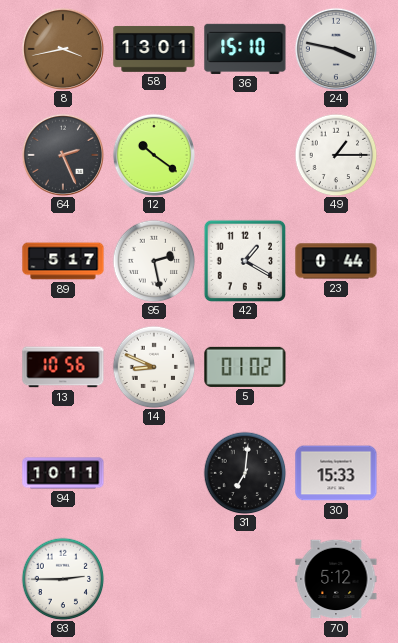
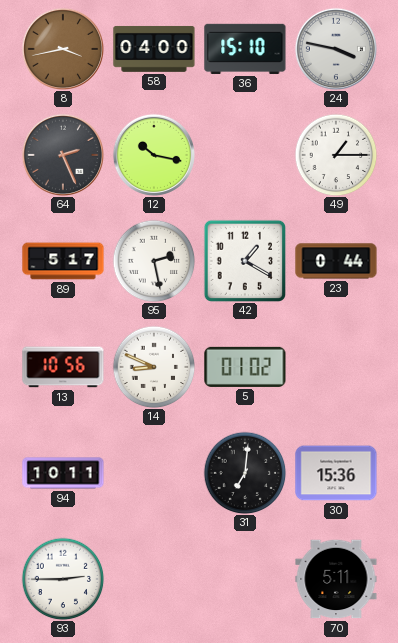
58: 13:01 -> 04:00 (154, 49)
12: 10:21 -> 10:17 (154, 155)
30: 15:33 -> 15:36 (336, 473)
70: 5:12 -> 5:11 (336, 579)
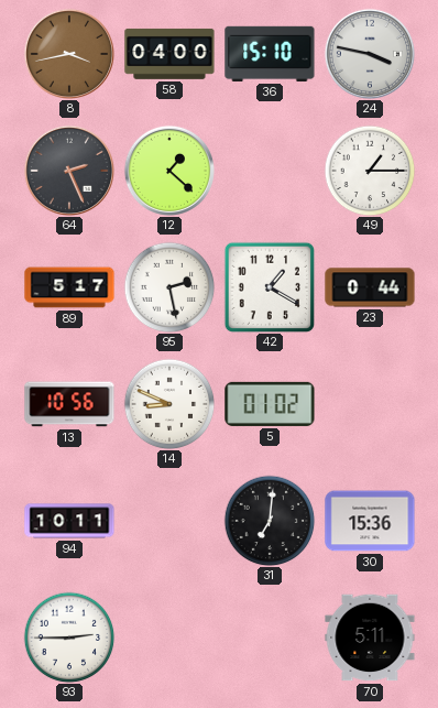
12: 10:17 -> 1:22 (169, 171)
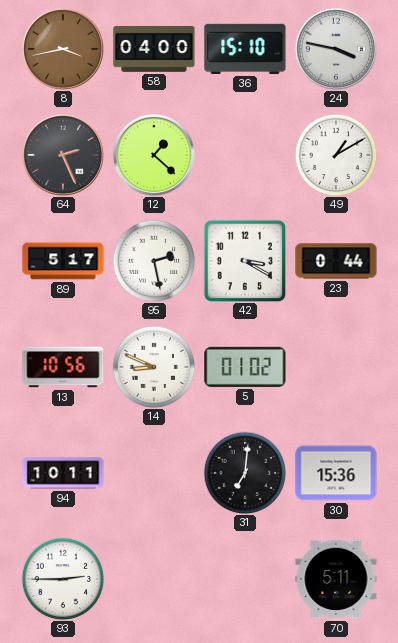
49: 1:15 -> 1:10 (336, 155)
42: 1:20 -> 3:20 (244, 260)
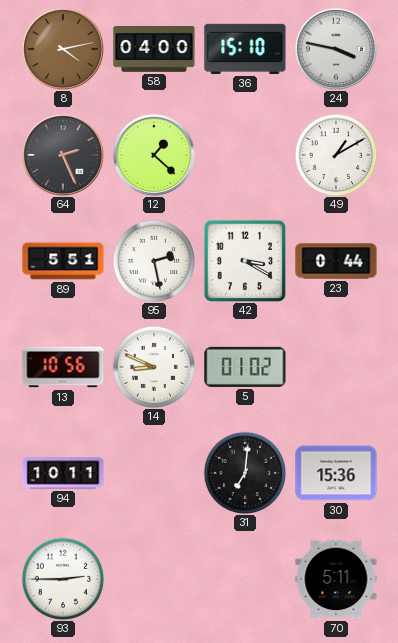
8: 3:43 -> 4:13 (63, 49)
89: 5:17 -> 5:51 (63, 261)
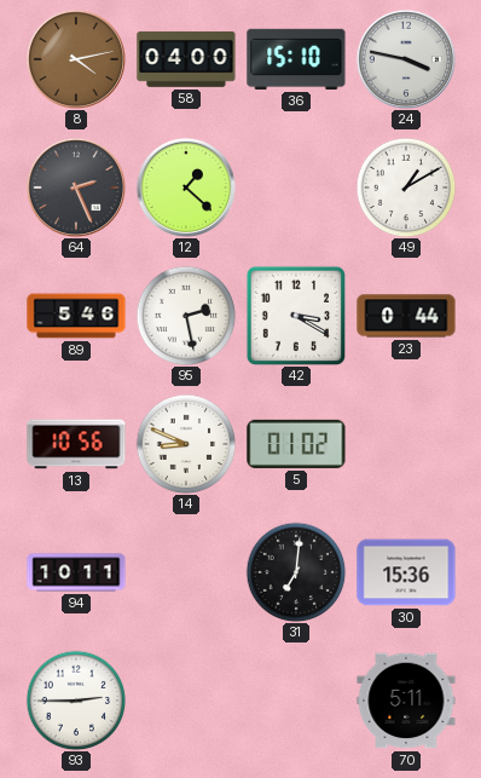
89: 5:51 -> 5:46 (76, 316)
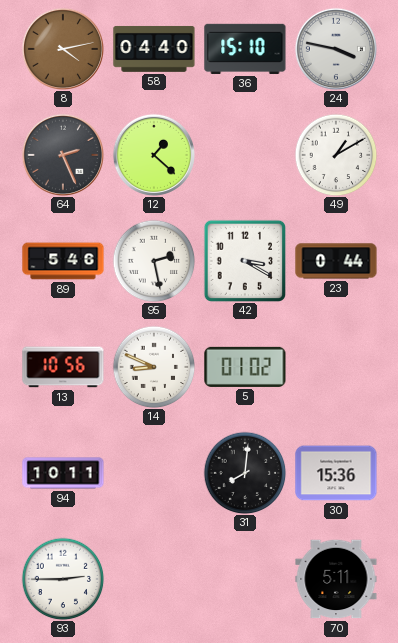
58: 04:00 -> 04:40 (154, 49)
31: 7:01 -> 8:01 (245, 473)
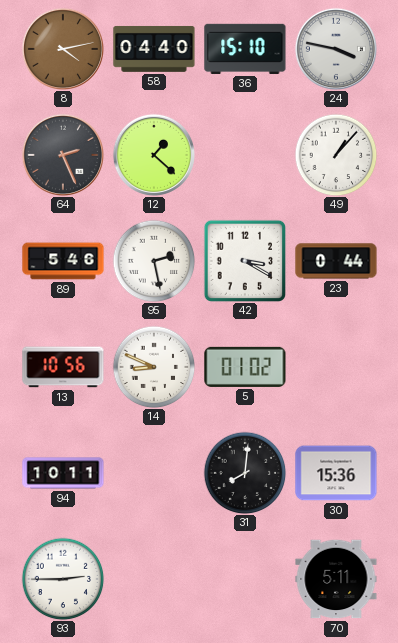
49: 1:10 -> 1:07 (336, 155)
